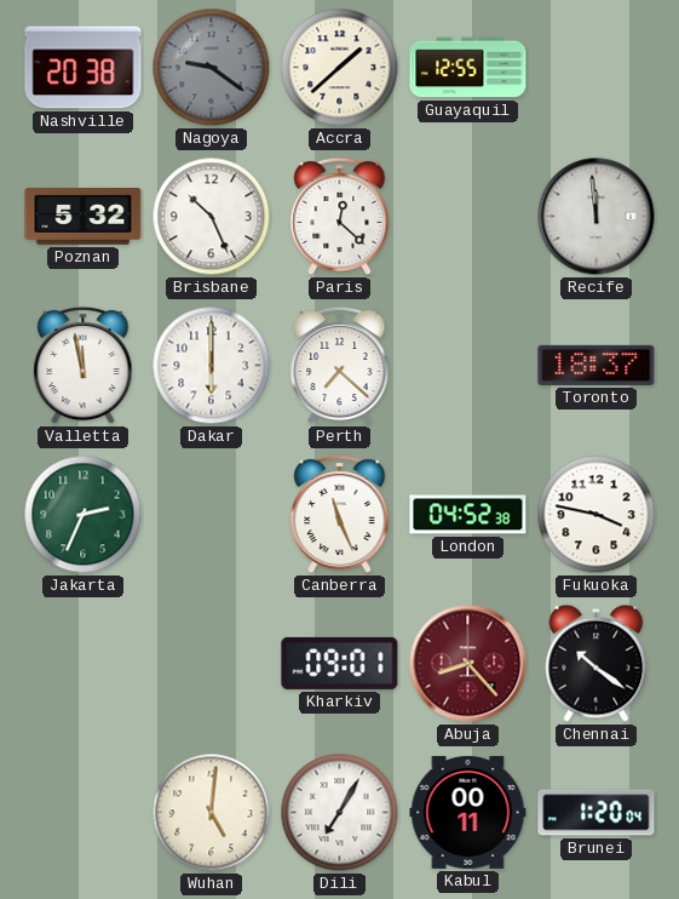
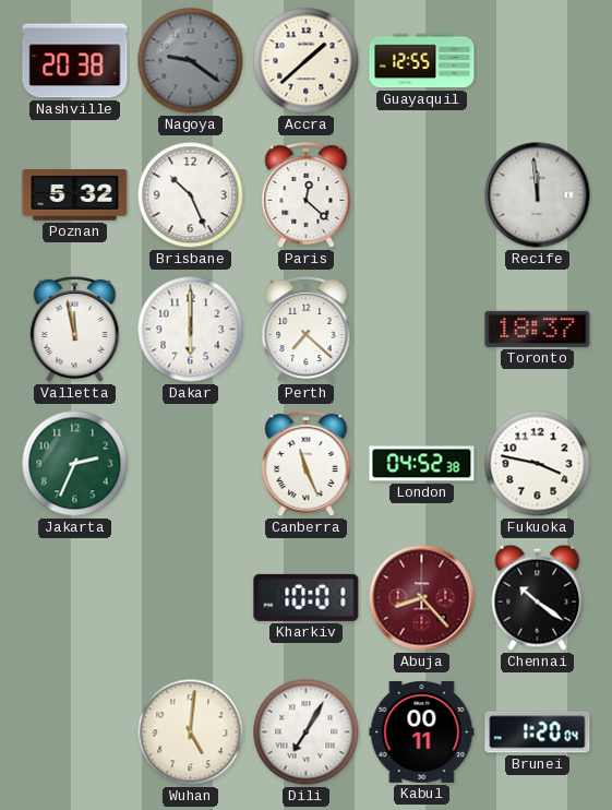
Kharkiv: 09:01 -> 10:01 (307, 597)
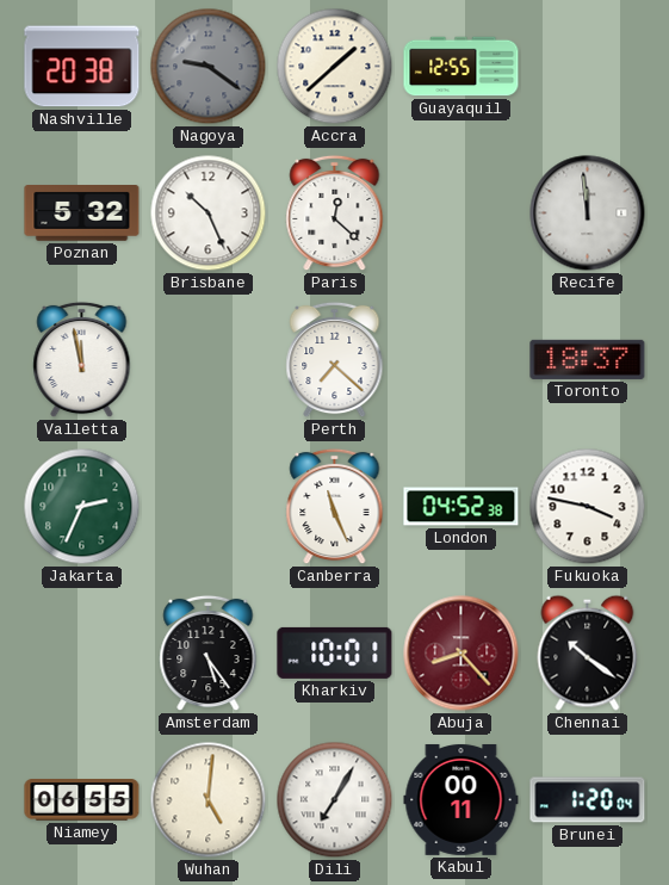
Dakar: 6:00 -> none (191, 330)
Amsterdam: none -> 5:24 (209, 654)
Niamey: none -> 06:55 (82, 800)
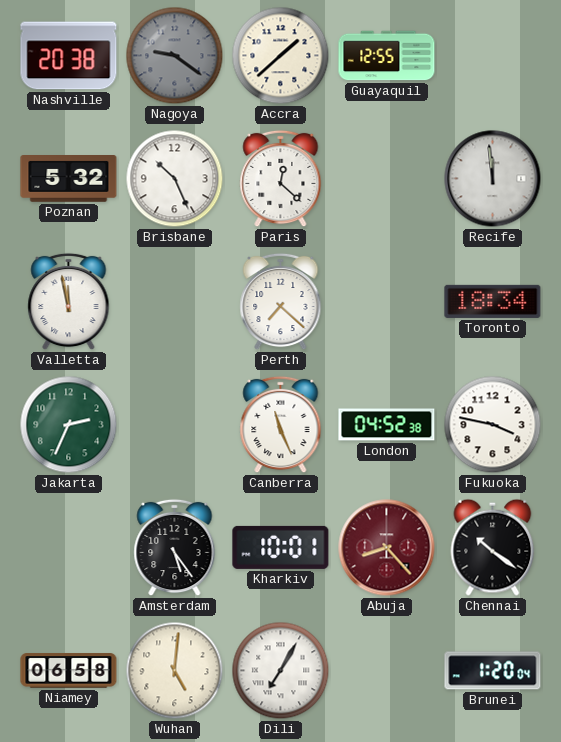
Toronto: 18:37 -> 18:34 (493, 301)
Niamey: 06:55 -> 06:58 (69, 671)
Kabul: 00:11 -> none (462, 799)
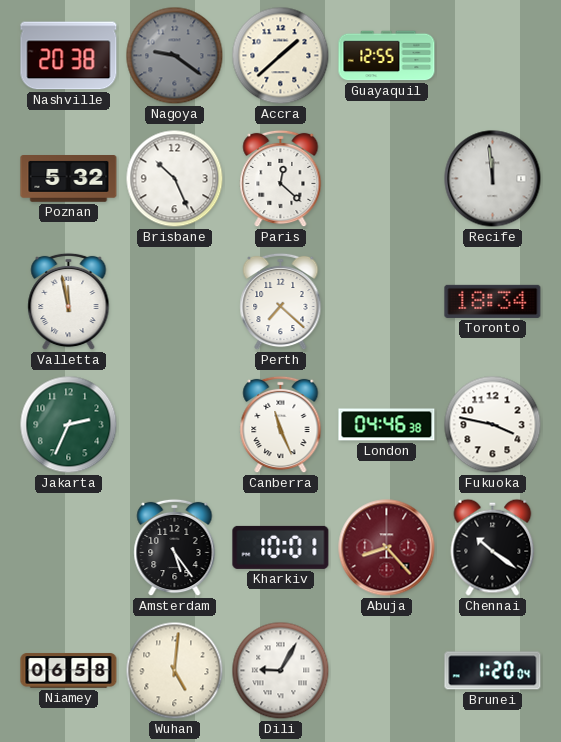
London: 04:52 -> 04:46 (387, 425)
Dili: 7:05 -> 9:05 (281, 671)
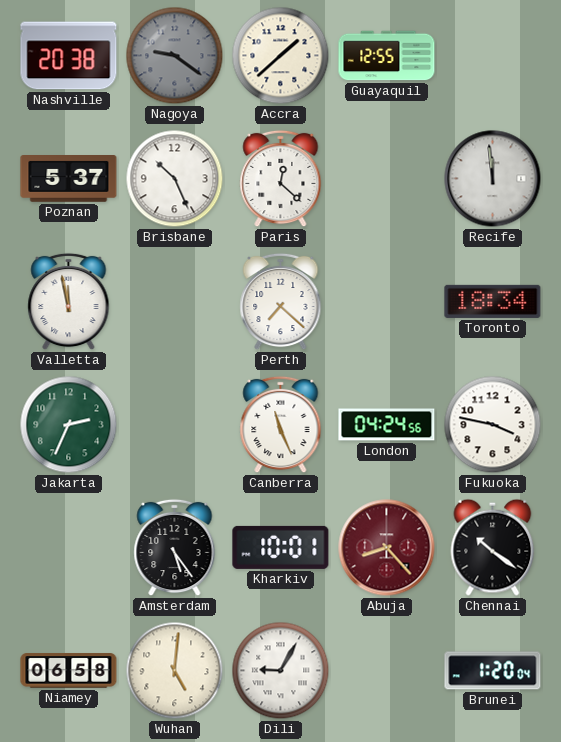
Poznan: 5:32 -> 5:37 (69, 179)
London: 04:46 -> 04:24 (387, 425)
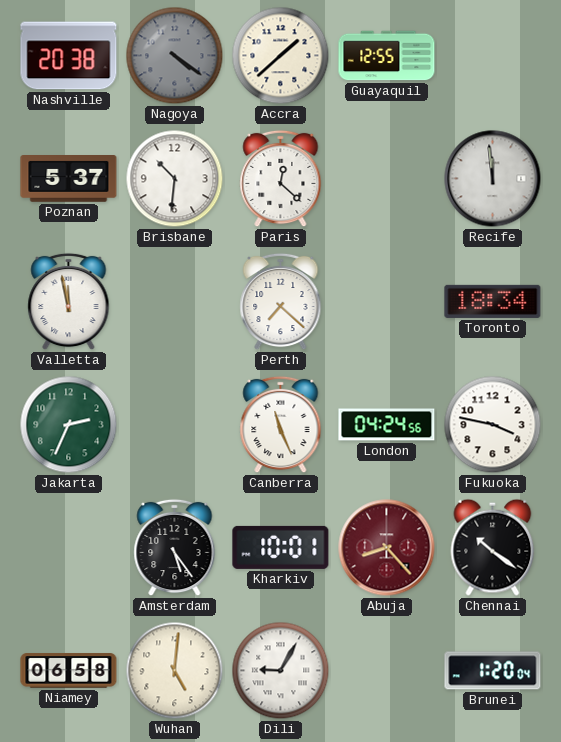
Nagoya: 9:21 -> 4:21 (175, 56)
Brisbane: 10:26 -> 10:31 (175, 179)
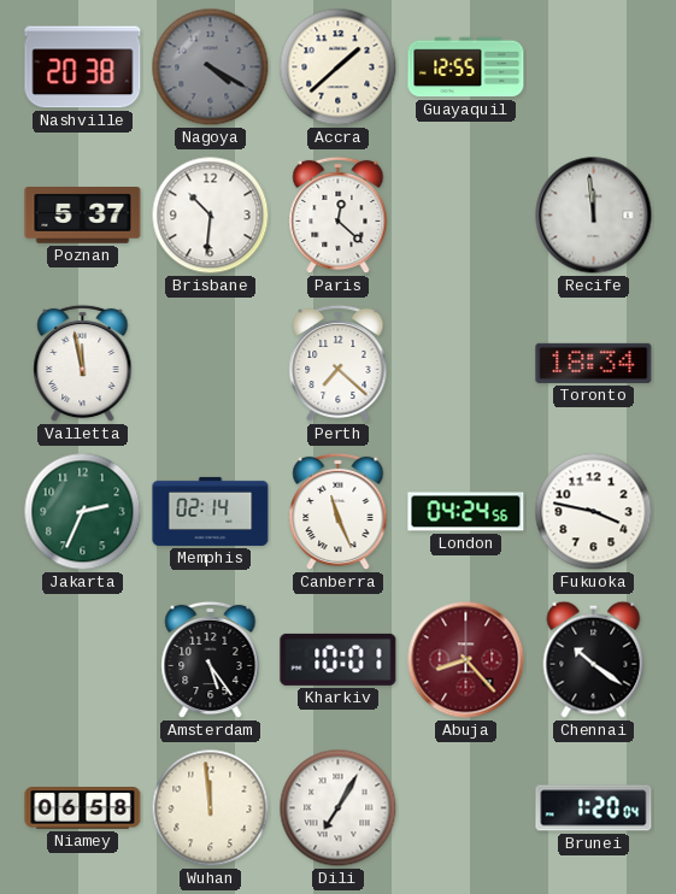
Nagoya: 4:21 -> 4:20 (211, 67)
Memphis: none -> 02:14 (211, 511)
Wuhan: 5:01 -> 11:59 (211, 808)
Dili: 9:05 -> 7:05 (339, 808)
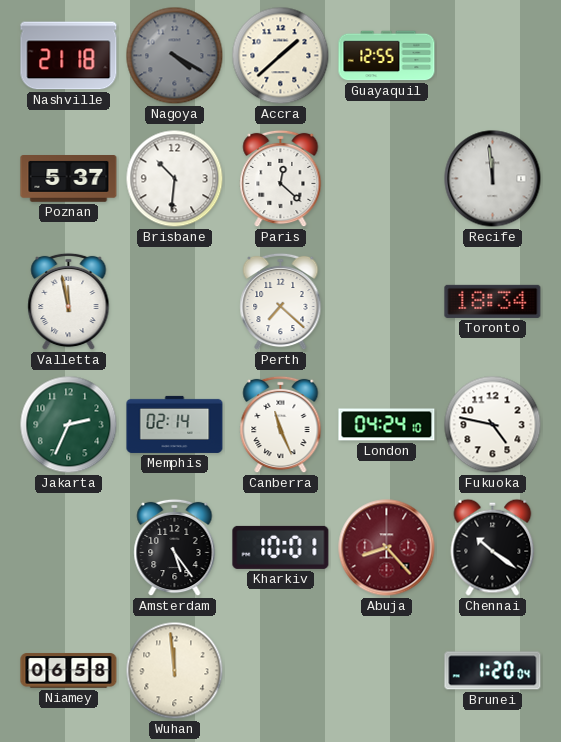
Nashville: 20:38 -> 21:18 (69, 56)
London: 04:24:56 -> 04:24:10 (387, 425)
Fukuoka: 3:47 -> 4:47 (493, 425)
Dili: 7:05 -> none (339, 808)
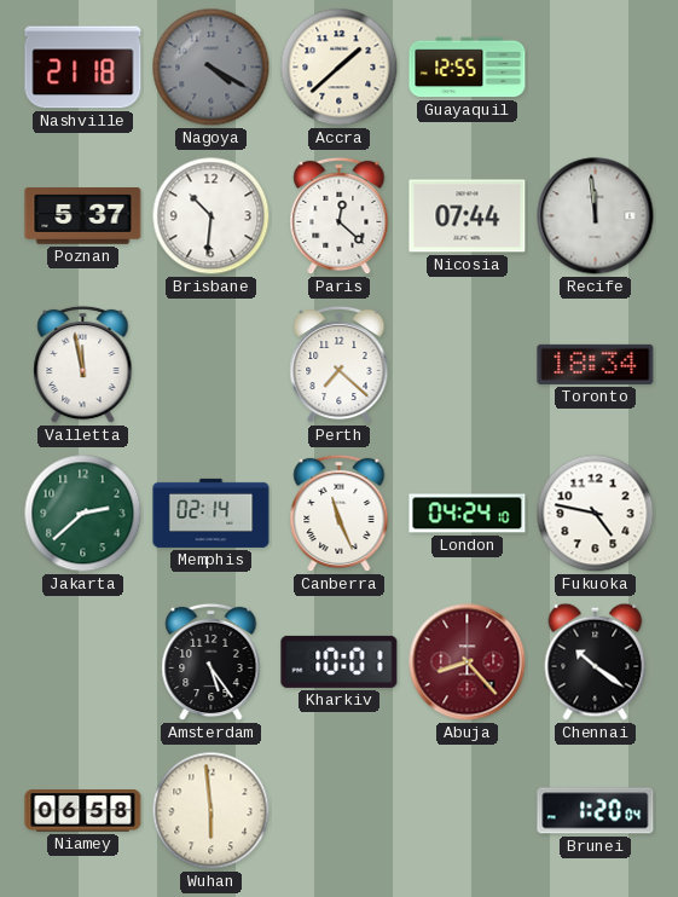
Nicosia: none -> 07:44 (468, 216)
Jakarta: 2:34 -> 2:38 (83, 514)
Wuhan: 11:59 -> 5:59 (211, 811)
